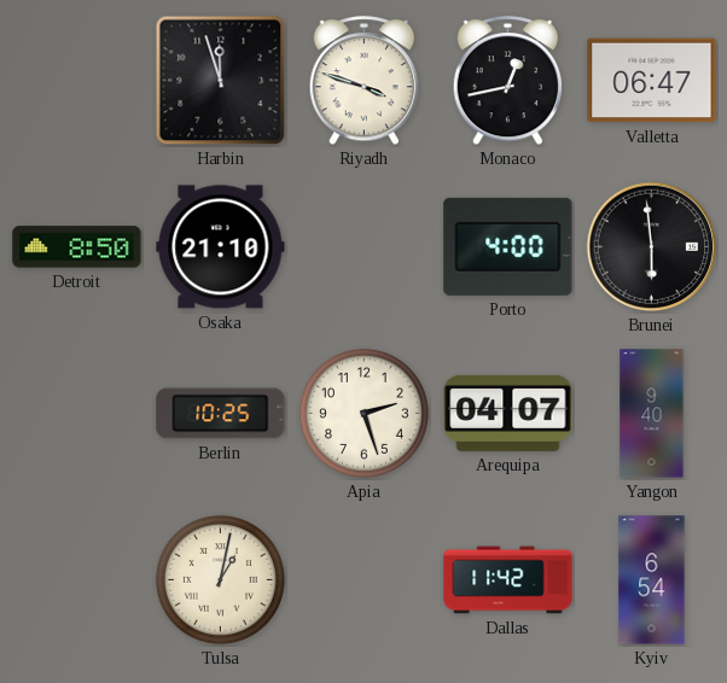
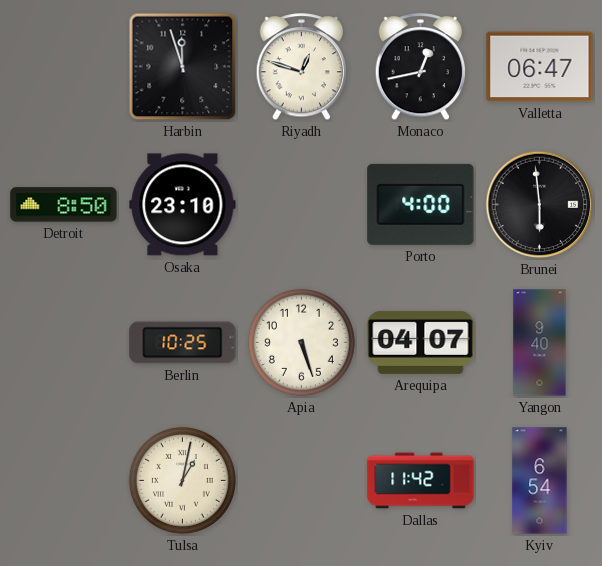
Riyadh: 3:48 -> 12:48 (302, 67)
Osaka: 21:10 -> 23:10 (183, 205)
Apia: 2:27 -> 5:27 (301, 342)
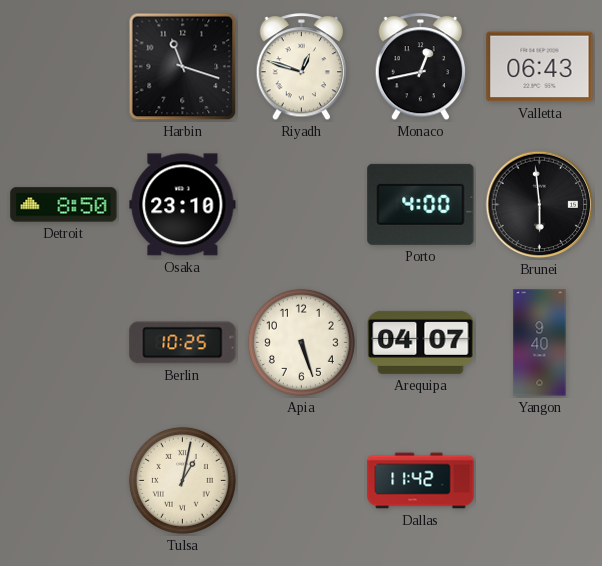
Harbin: 11:57 -> 11:18 (183, 67)
Valletta: 06:47 -> 06:43 (540, 67)
Kyiv: 6:54 -> none (540, 481)
